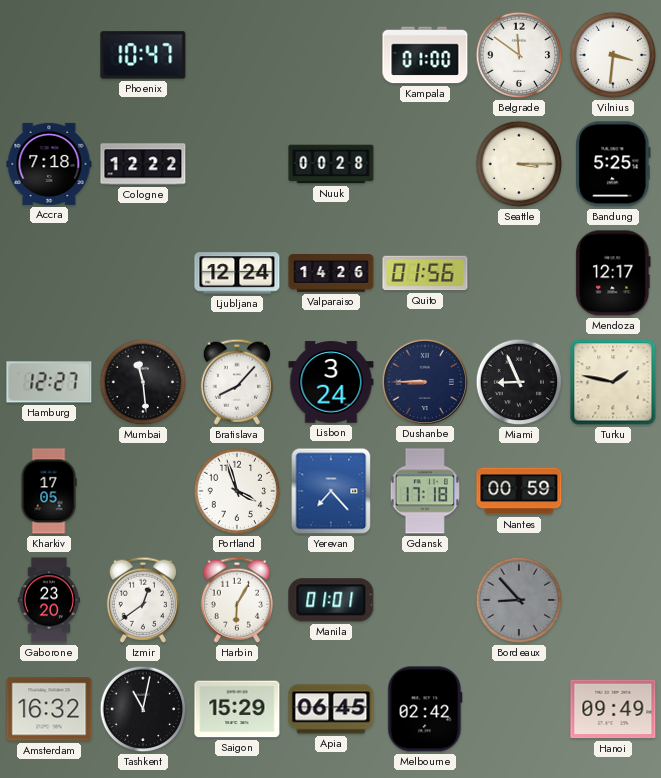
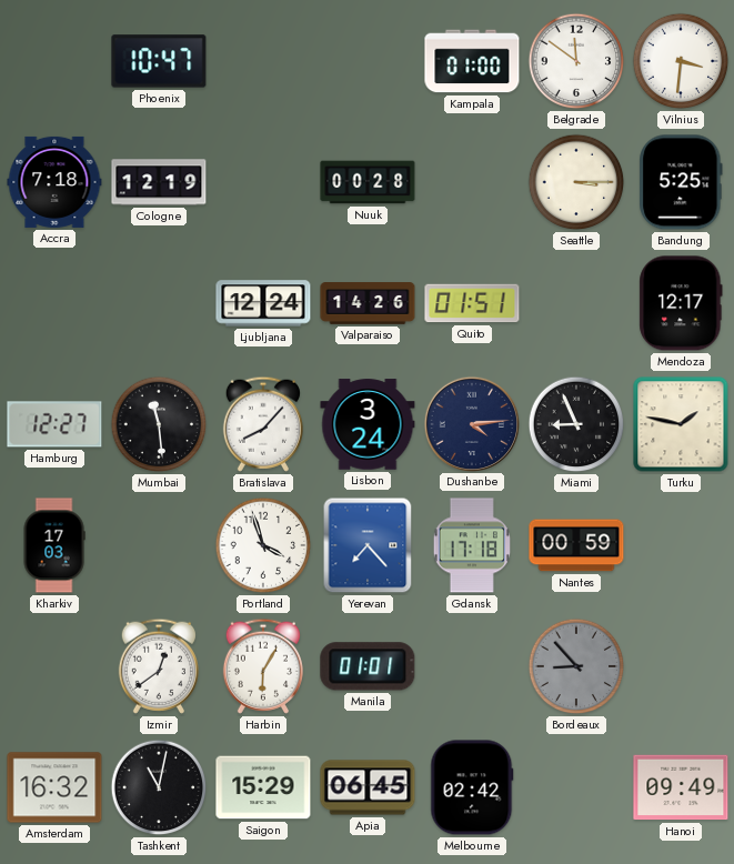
Cologne: 12:22 -> 12:19 (159, 182)
Quito: 01:56 -> 01:51 (472, 303)
Dushanbe: 8:45 -> 4:14 (471, 423)
Kharkiv: 17:05 -> 17:03 (54, 545)
Gaborone: 23:20 -> none (49, 600)
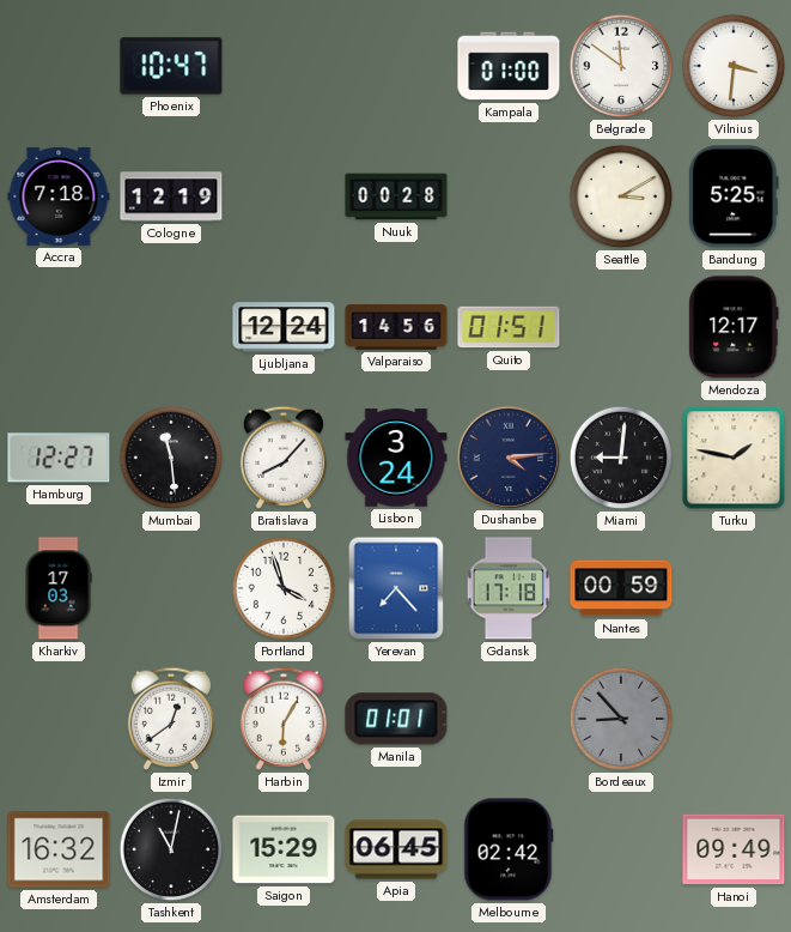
Seattle: 3:15 -> 3:10 (621, 196)
Valparaiso: 14:26 -> 14:56 (396, 327)
Miami: 8:56 -> 9:01 (621, 458)
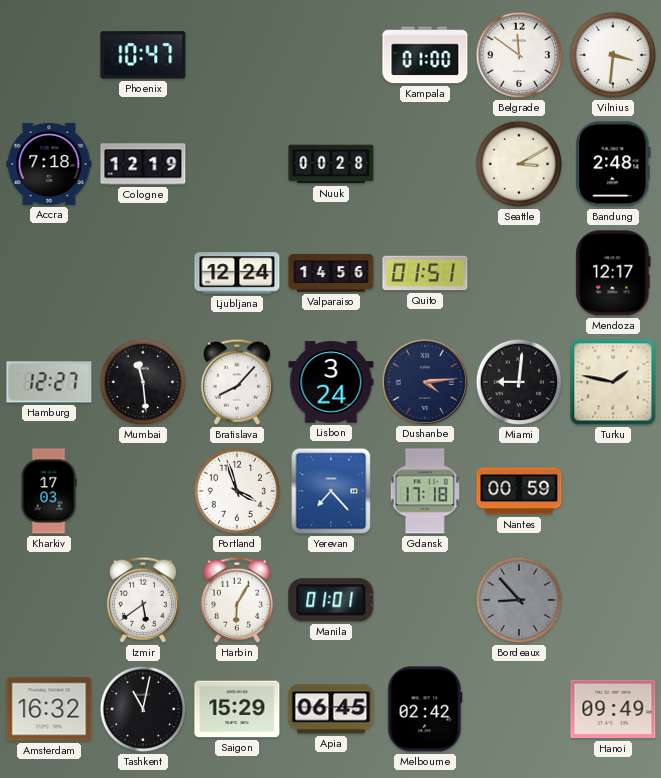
Bandung: 5:25 -> 2:48 (613, 164)
Izmir: 12:39 -> 5:39 (143, 600)
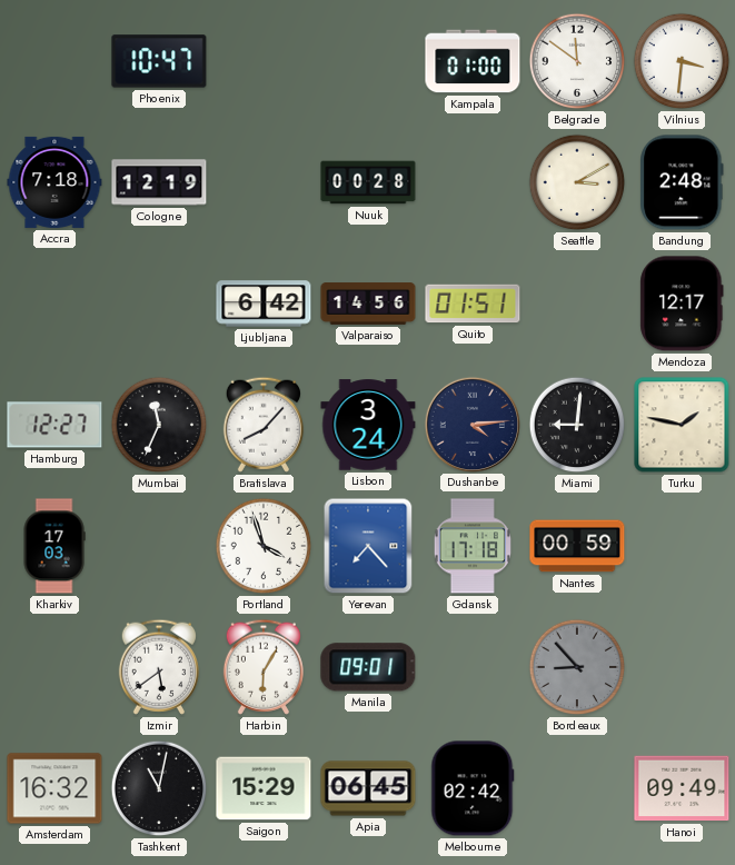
Ljubljana: 12:24 -> 6:42 (264, 304)
Mumbai: 11:29 -> 11:34 (159, 425)
Manila: 01:01 -> 09:01 (368, 667)
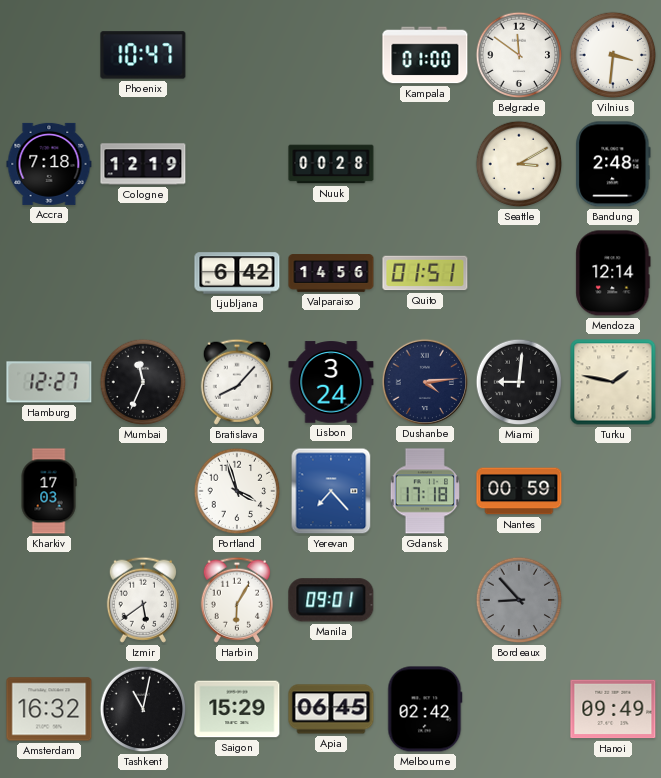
Mendoza: 12:17 -> 12:14 (613, 273)
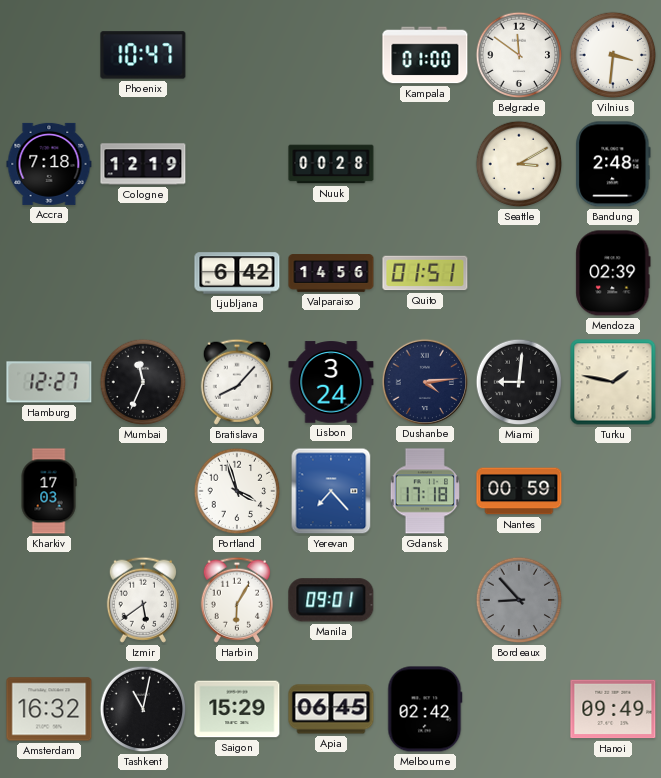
Mendoza: 12:14 -> 02:39 (613, 273)
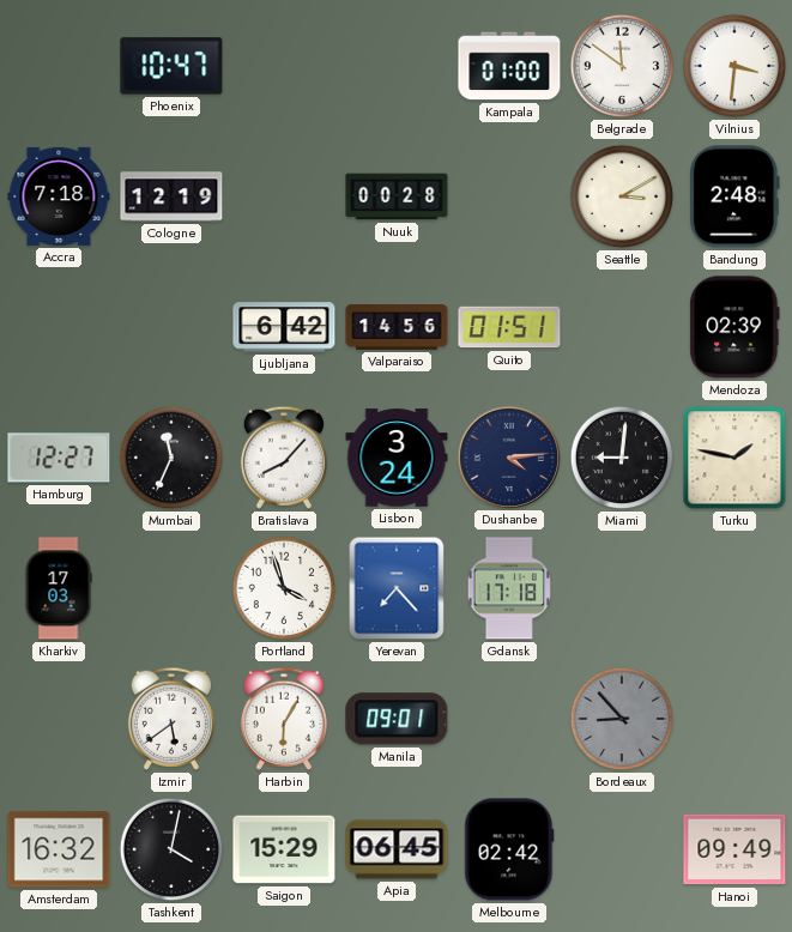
Nantes: 00:59 -> none (519, 491)
Tashkent: 11:02 -> 4:02 (171, 849)
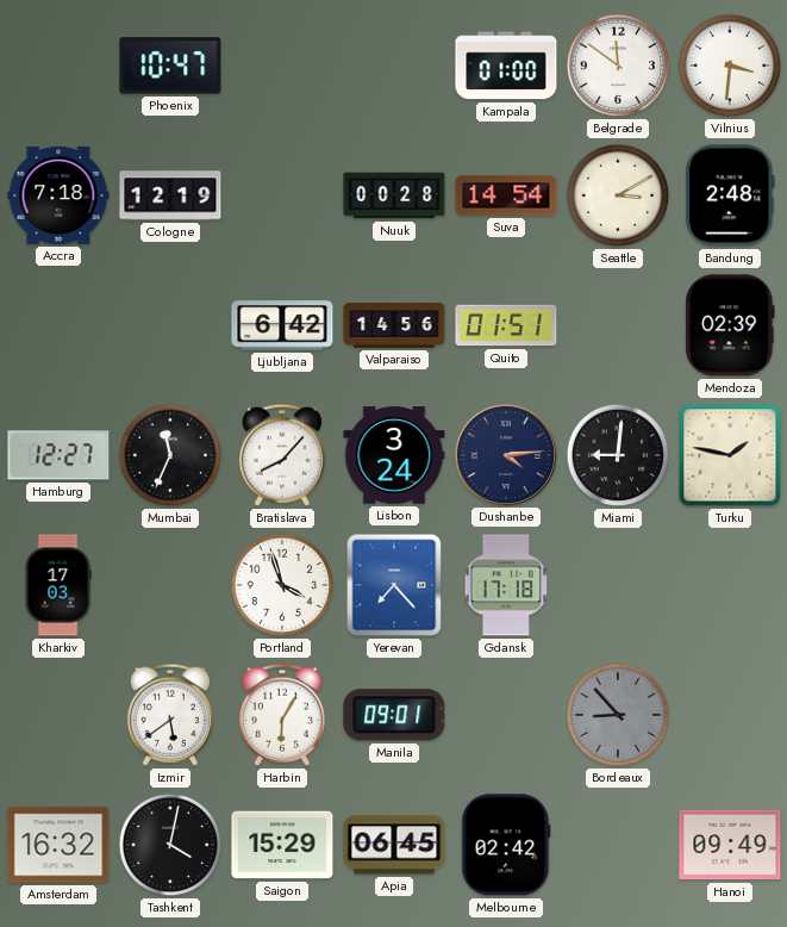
Suva: none -> 14:54 (506, 195)
